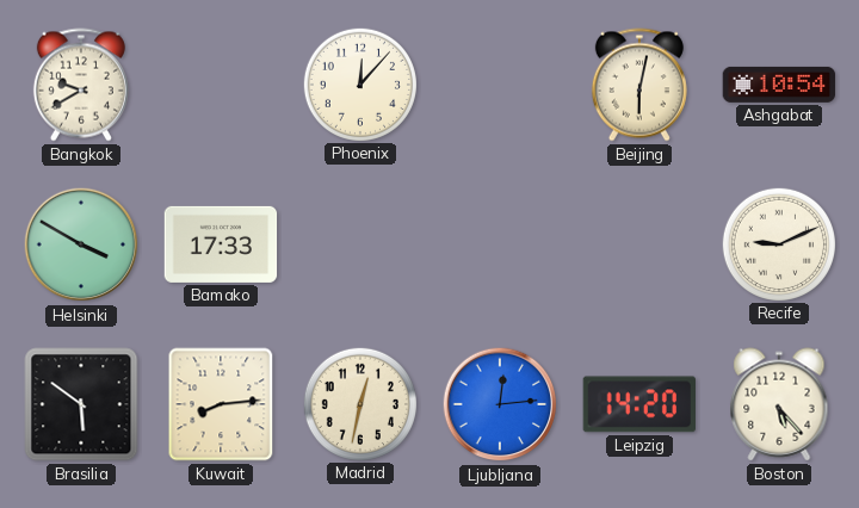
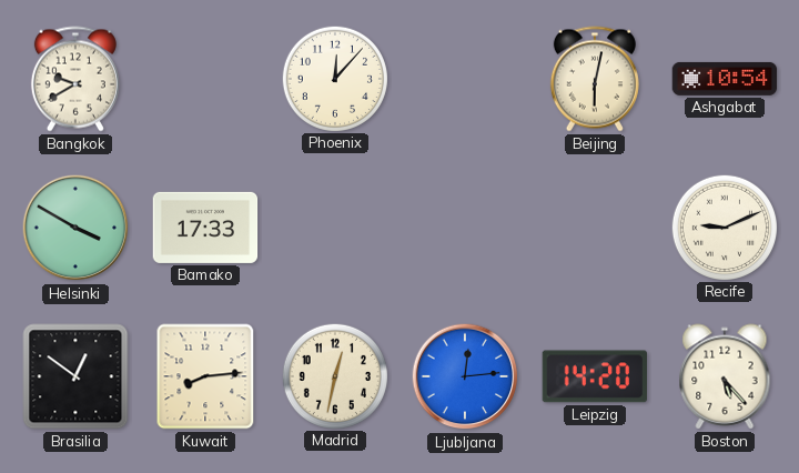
Brasilia: 5:51 -> 12:51 (75, 376)
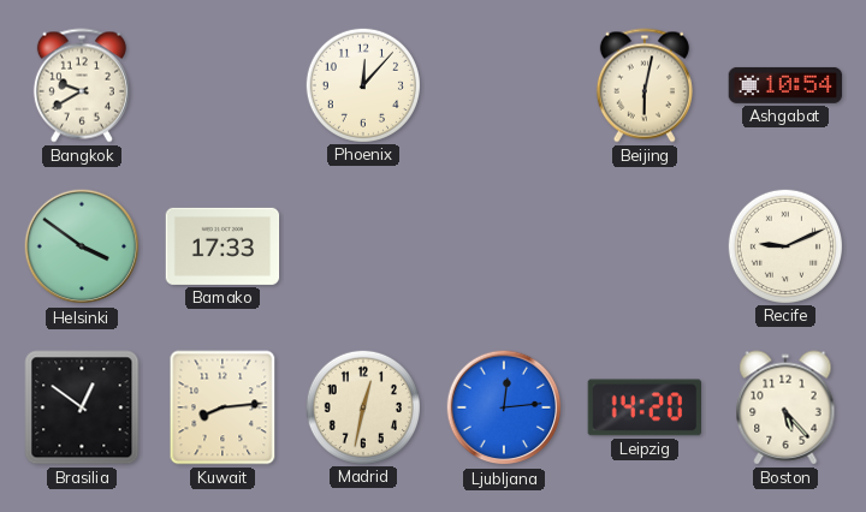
Helsinki: 3:50 -> 3:51 (82, 246)
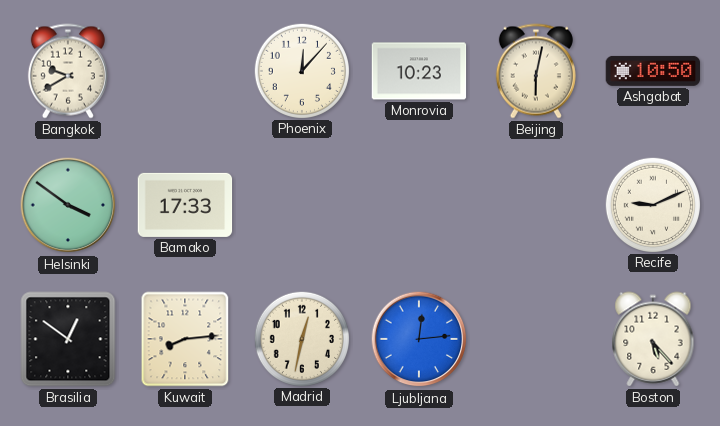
Monrovia: none -> 10:23 (419, 71)
Ashgabat: 10:54 -> 10:50 (653, 71)
Leipzig: 14:20 -> none (643, 407)
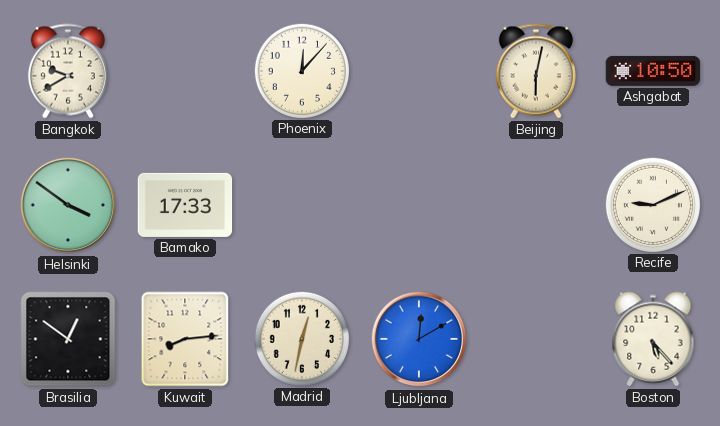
Monrovia: 10:23 -> none (419, 71)
Ljubljana: 12:14 -> 12:10 (419, 339)
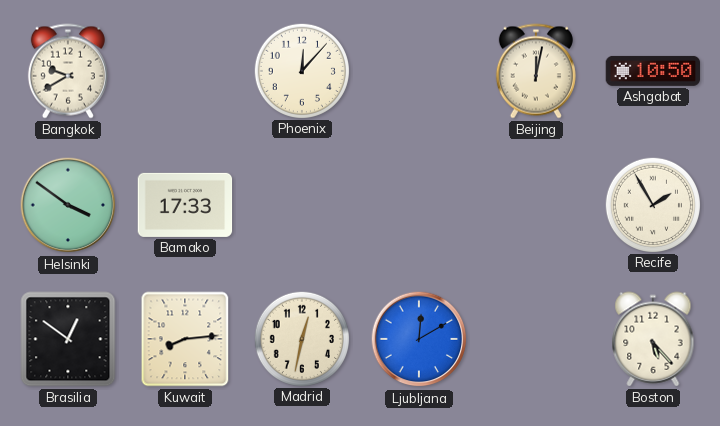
Beijing: 6:02 -> 12:02 (536, 71)
Recife: 9:11 -> 1:55 (652, 204)
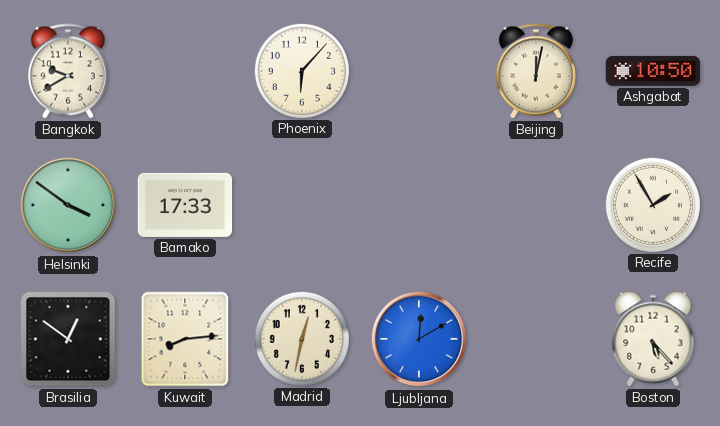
Phoenix: 12:07 -> 6:07 (301, 70)
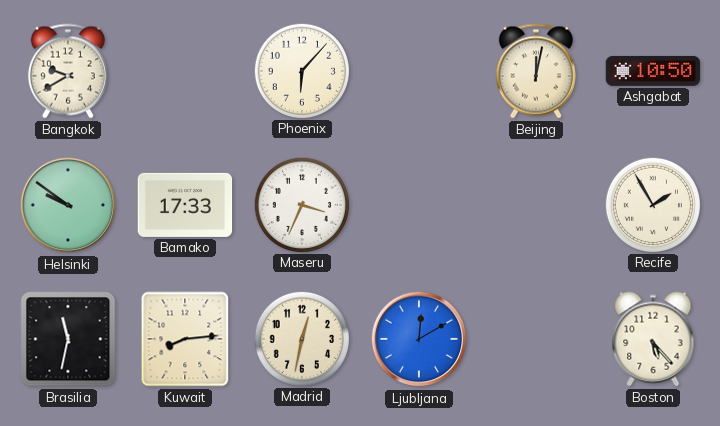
Helsinki: 3:51 -> 9:51 (68, 205)
Maseru: none -> 3:34 (301, 204)
Brasilia: 12:51 -> 11:32 (68, 339)
